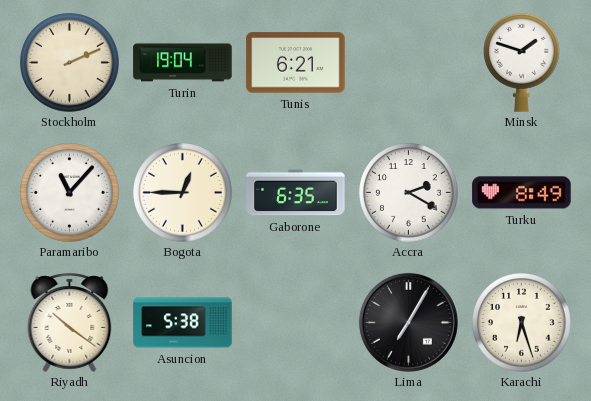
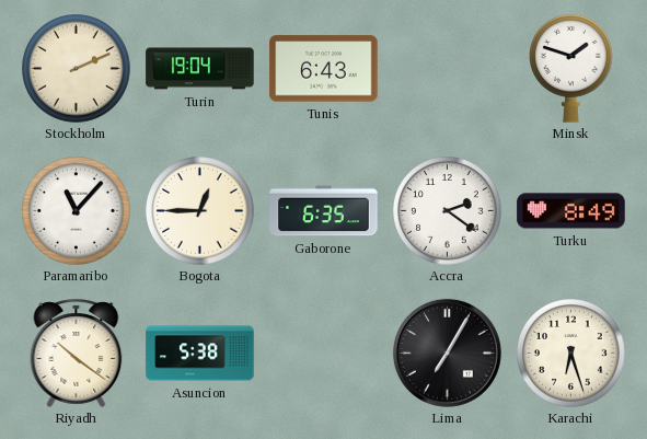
Tunis: 6:21 -> 6:43 (324, 69)
Accra: 2:20 -> 2:21 (448, 211)
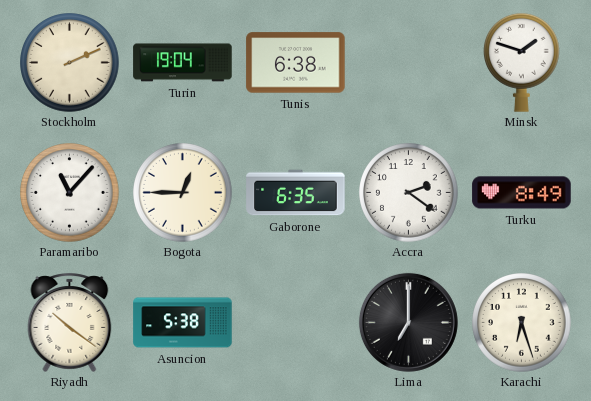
Tunis: 6:43 -> 6:38 (296, 63)
Lima: 7:05 -> 7:00 (408, 322)
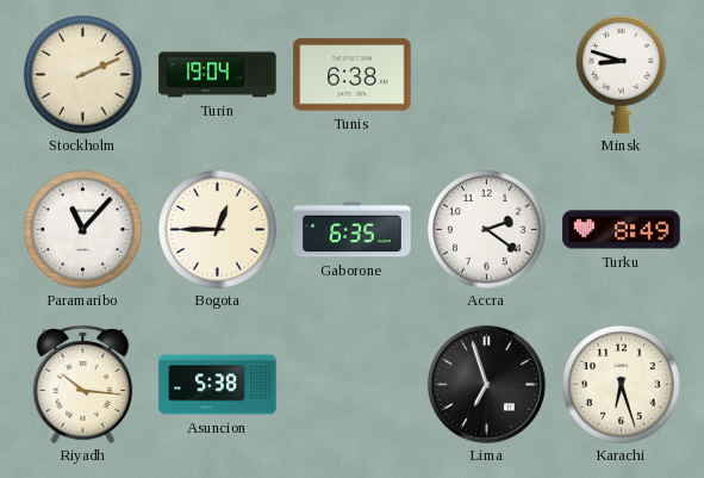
Minsk: 1:48 -> 8:48 (622, 74)
Riyadh: 10:21 -> 10:16 (83, 384)
Lima: 7:00 -> 6:57 (486, 384)
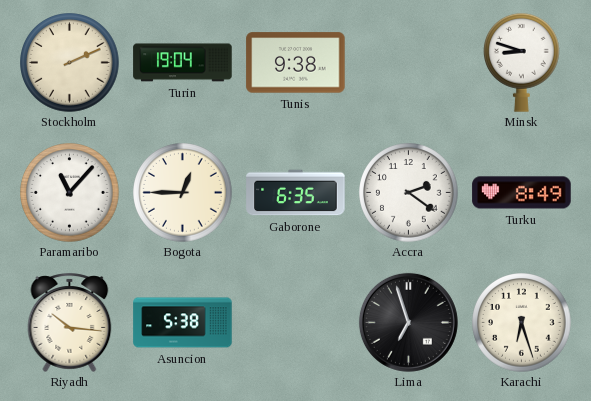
Tunis: 6:38 -> 9:38 (296, 63)
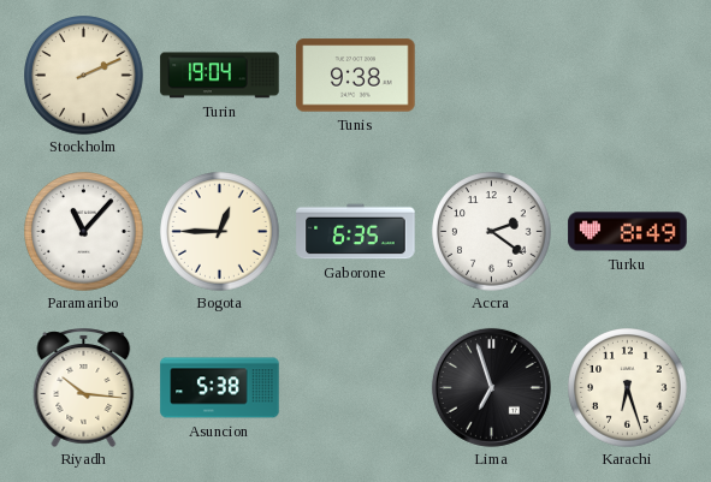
Minsk: 8:48 -> none (522, 62)
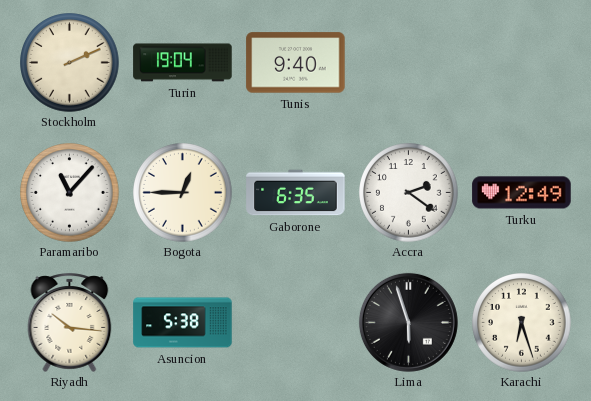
Tunis: 9:38 -> 9:40 (296, 63)
Turku: 8:49 -> 12:49 (522, 193)
Lima: 6:57 -> 5:57 (408, 322)
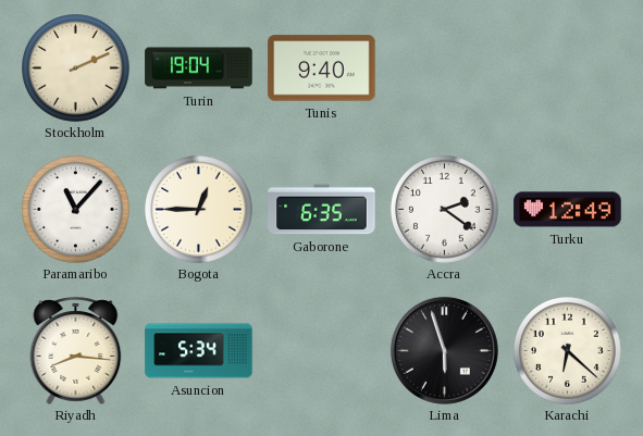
Riyadh: 10:16 -> 8:16 (76, 350)
Asuncion: 5:38 -> 5:34 (199, 351)
Karachi: 6:27 -> 6:22 (568, 351)
